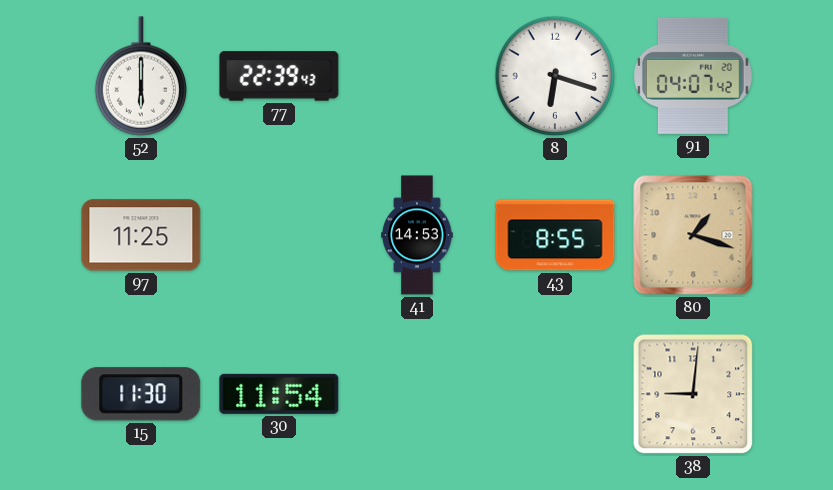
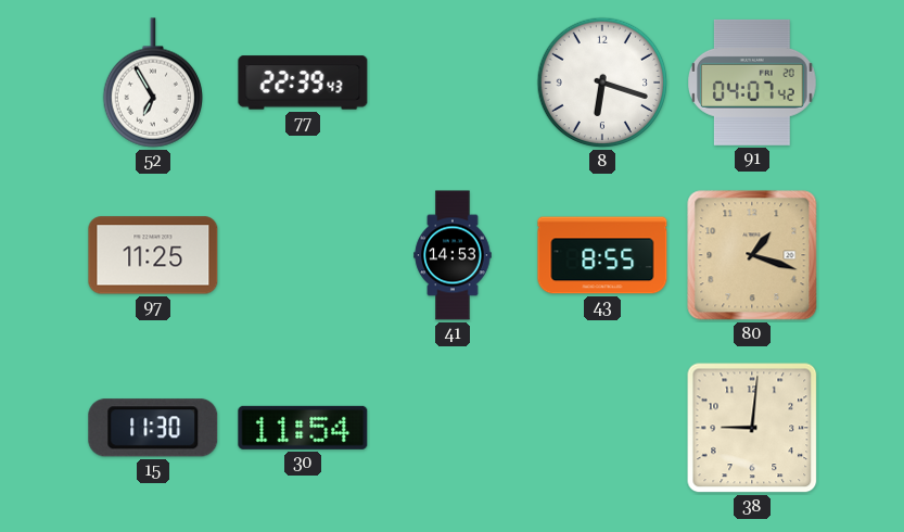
52: 6:00 -> 6:55 (152, 83)
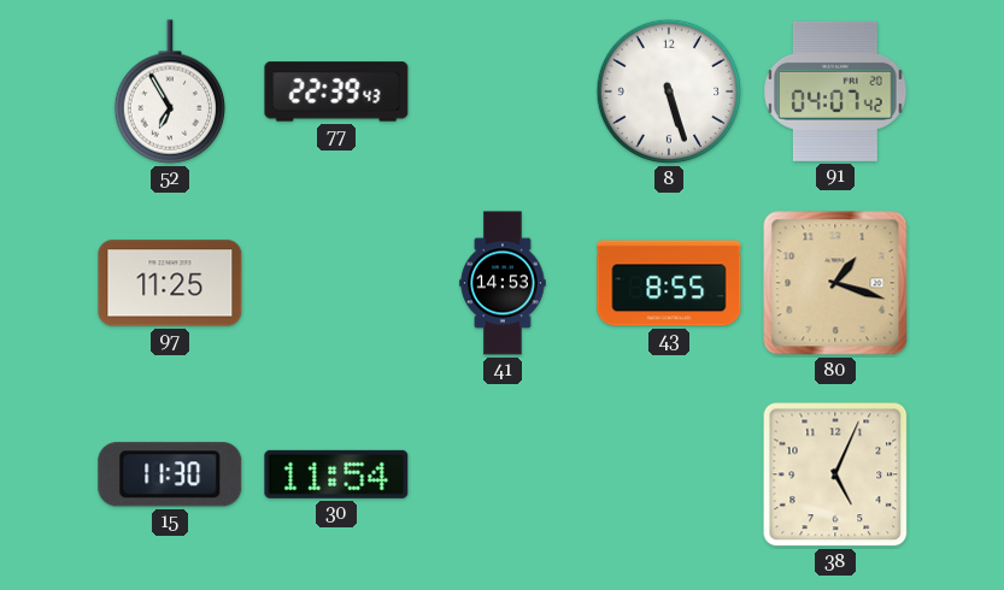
8: 6:18 -> 5:27 (669, 92)
38: 9:01 -> 5:04 (835, 474)
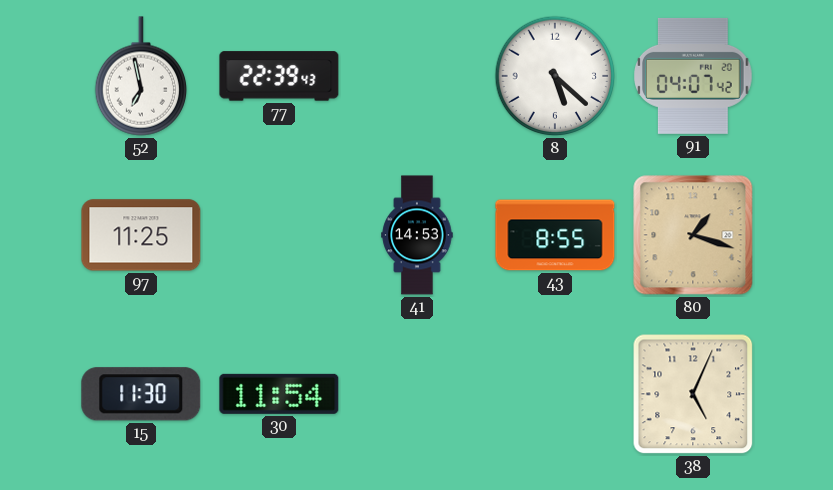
52: 6:55 -> 6:58 (140, 76)
8: 5:27 -> 5:22 (555, 76)
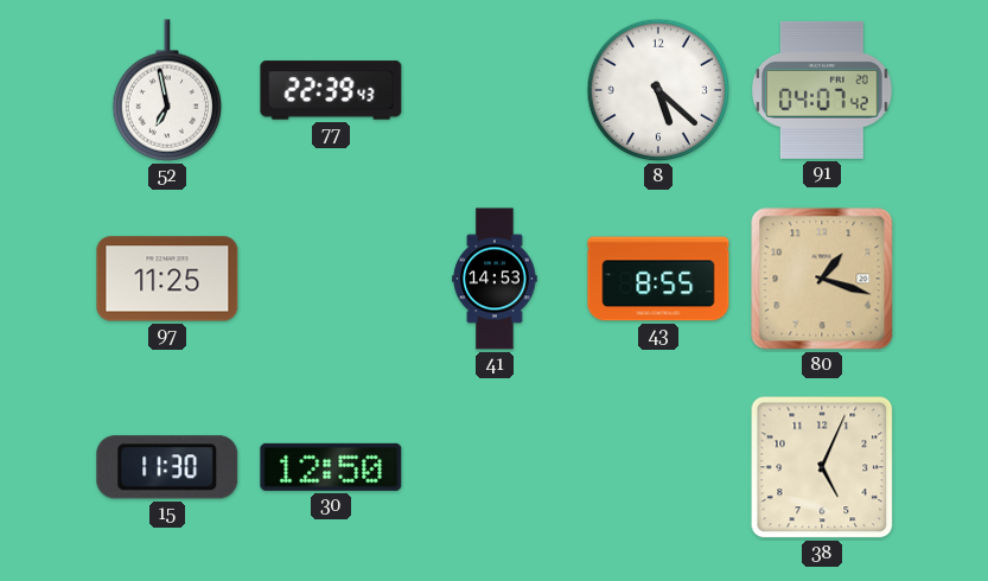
30: 11:54 -> 12:50 (331, 467)
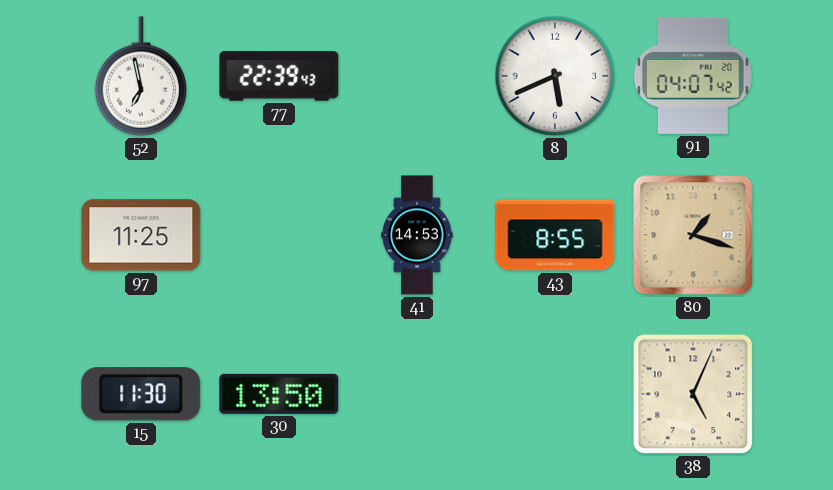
8: 5:22 -> 5:41 (555, 76)
30: 12:50 -> 13:50 (279, 394)
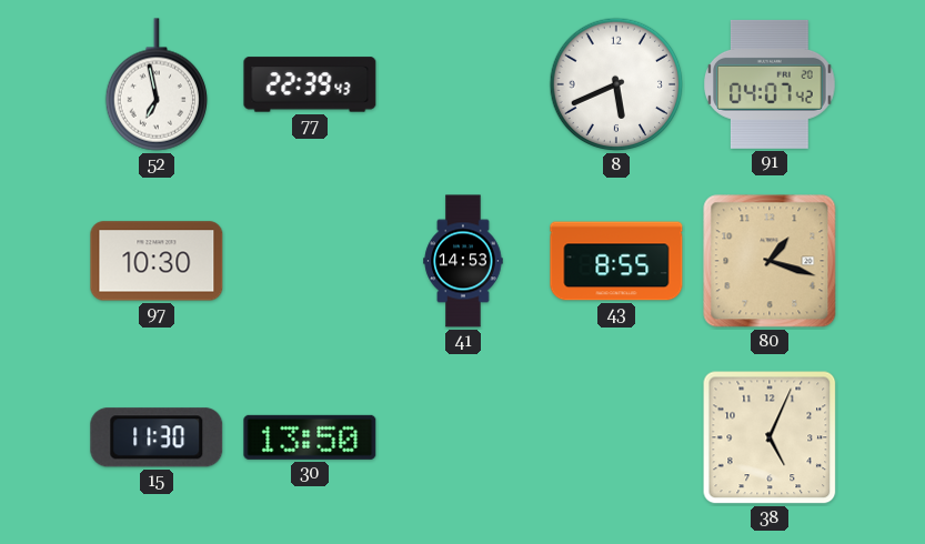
97: 11:25 -> 10:30 (157, 261)
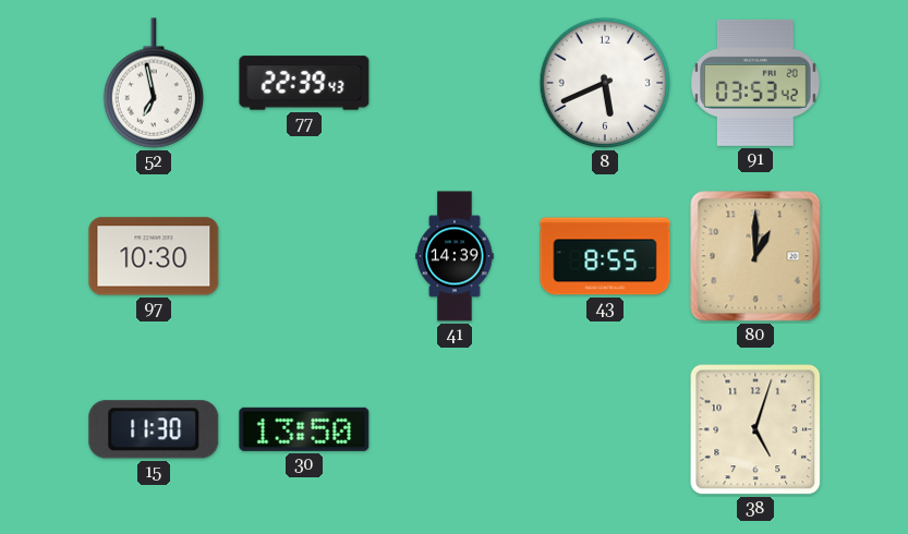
91: 04:07 -> 03:53 (756, 83)
41: 14:53 -> 14:39 (455, 256)
80: 1:18 -> 1:00 (755, 256)
38: 5:04 -> 5:03 (755, 429)
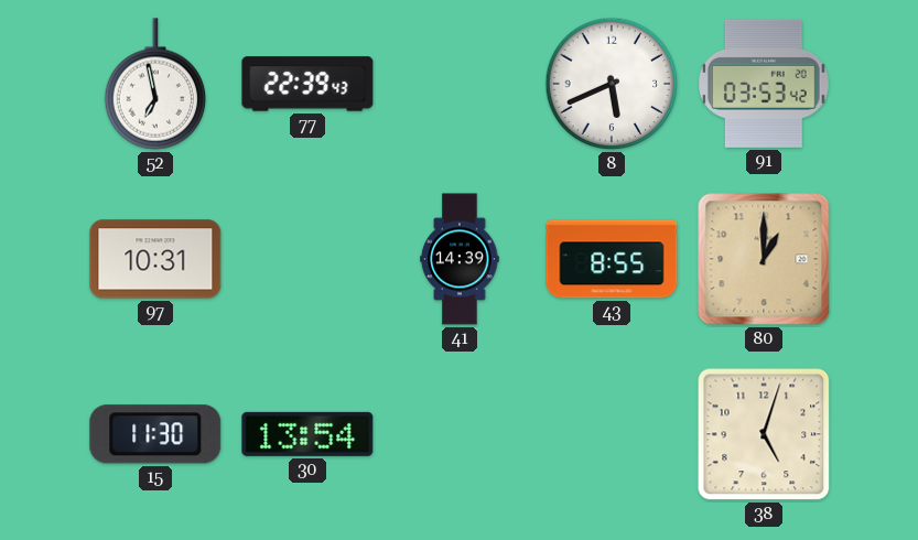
97: 10:30 -> 10:31 (155, 259)
30: 13:50 -> 13:54 (307, 434)
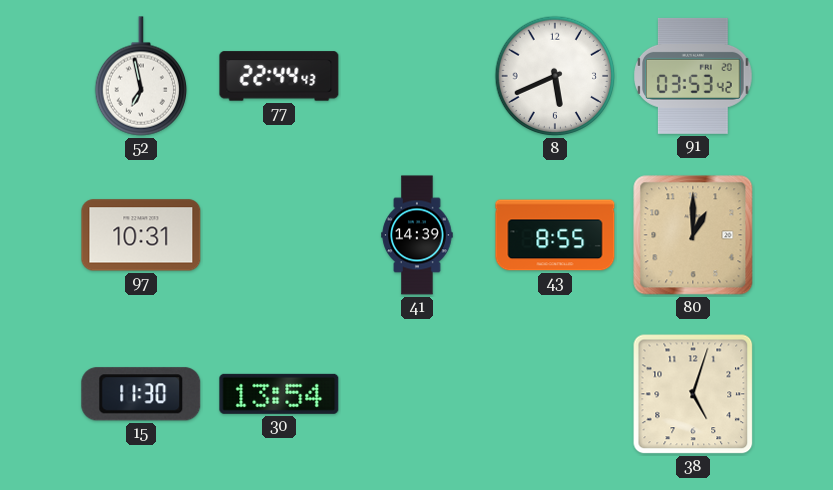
77: 22:39 -> 22:44 (279, 76)
